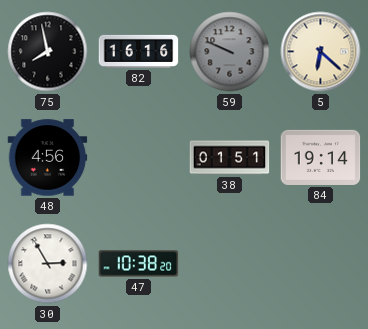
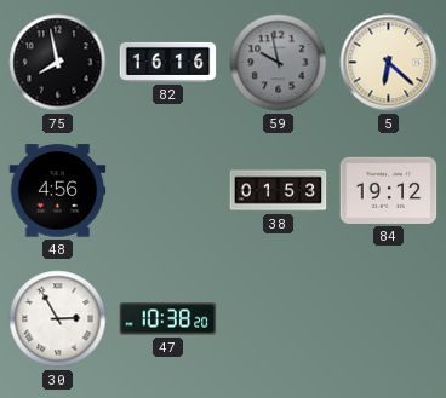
59: 9:49 -> 9:58 (279, 63)
38: 01:51 -> 01:53 (279, 191)
84: 19:14 -> 19:12 (389, 190)
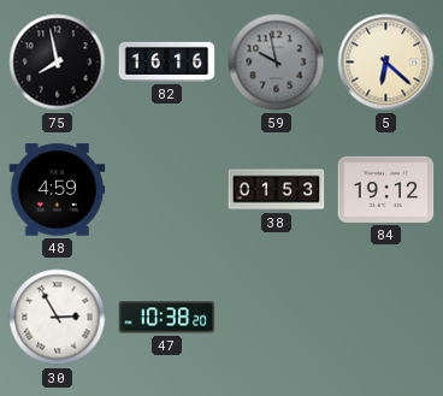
48: 4:56 -> 4:59 (58, 190)
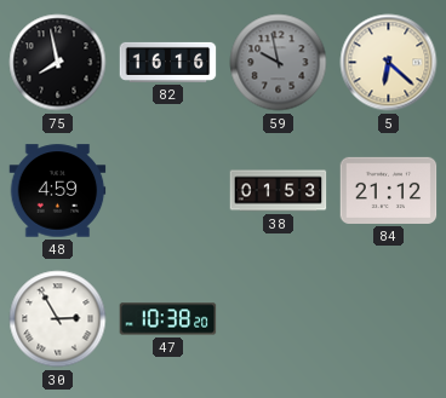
84: 19:12 -> 21:12 (389, 190)
